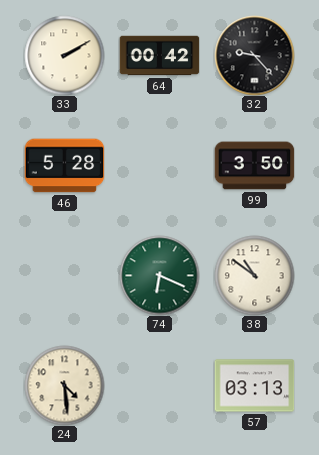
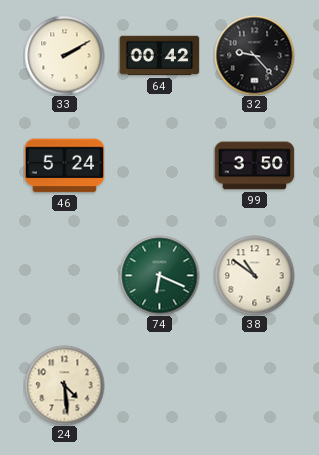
46: 5:28 -> 5:24 (64, 166)
57: 03:13 -> none (254, 386)
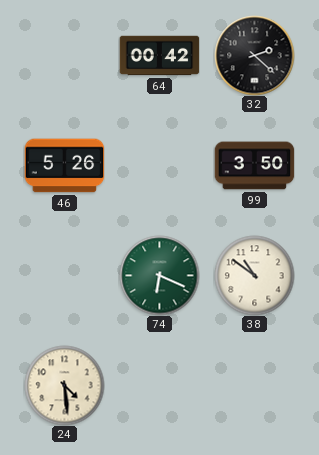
33: 2:10 -> none (64, 55)
32: 9:23 -> 2:22 (254, 55)
46: 5:24 -> 5:26 (64, 166)
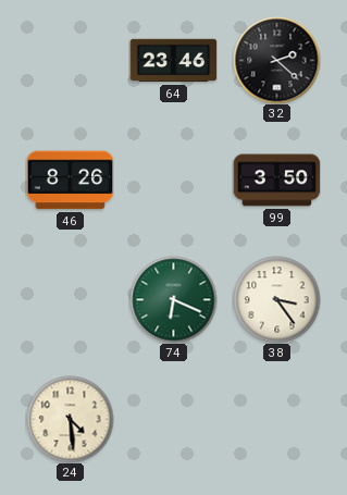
64: 00:42 -> 23:46 (173, 61)
46: 5:26 -> 8:26 (70, 181)
38: 10:51 -> 3:24 (276, 299)
